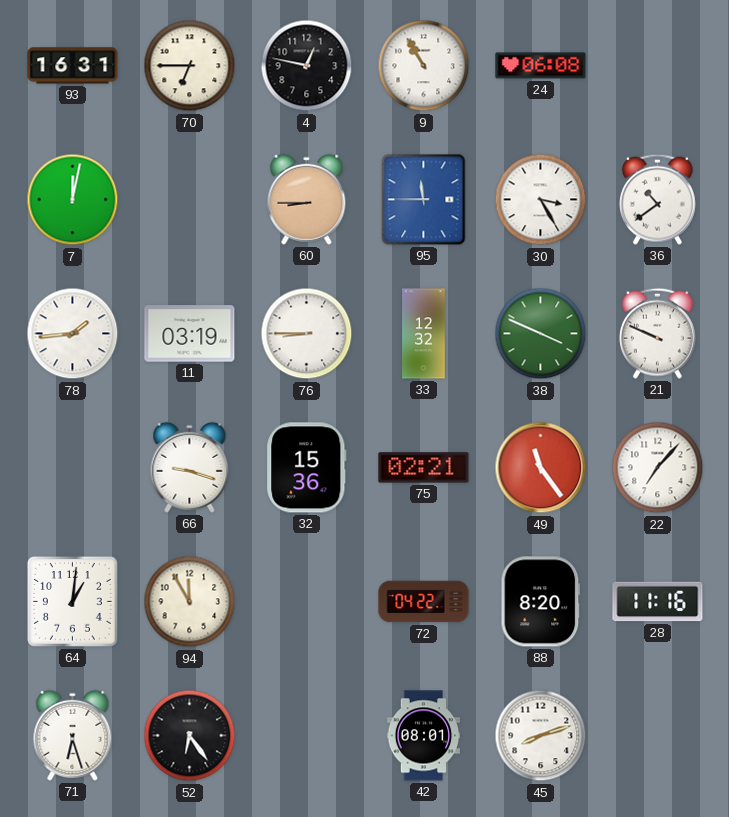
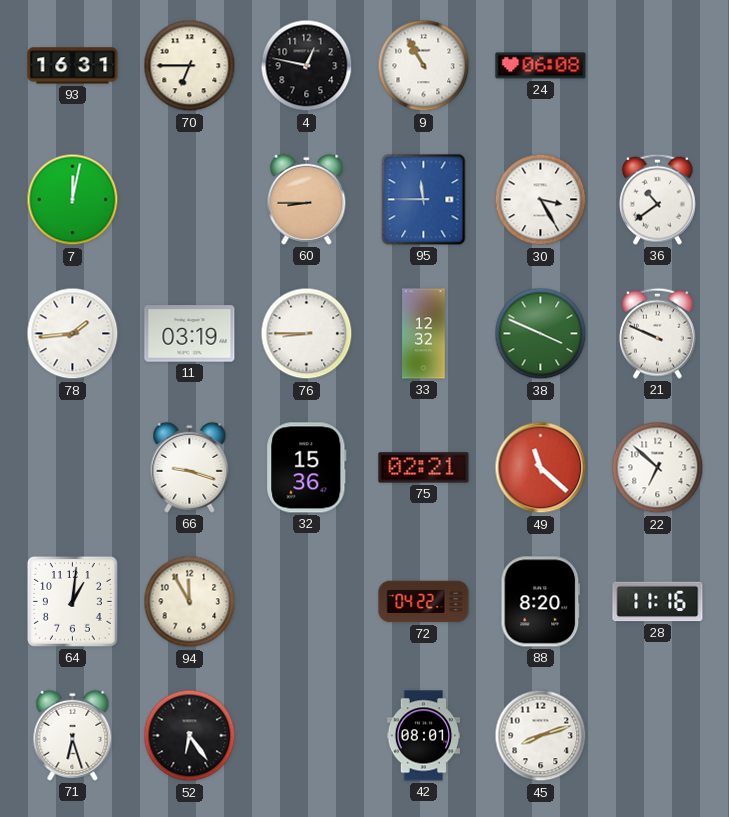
49: 11:24 -> 11:22 (541, 468)
22: 7:07 -> 6:52 (658, 468)
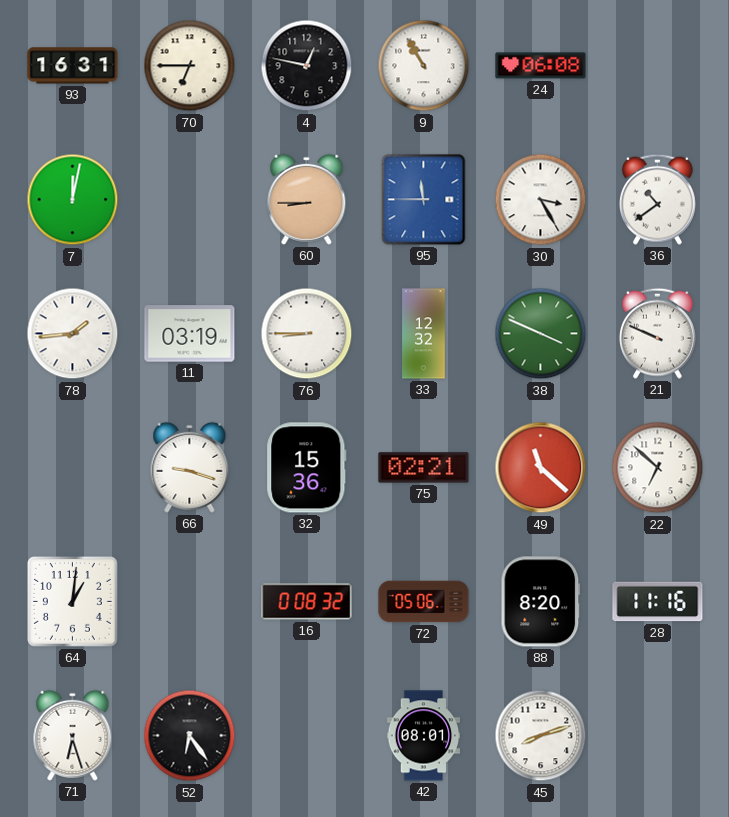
94: 11:55 -> none (190, 602)
16: none -> 0:08 (307, 602)
72: 04:22 -> 05:06 (424, 602)
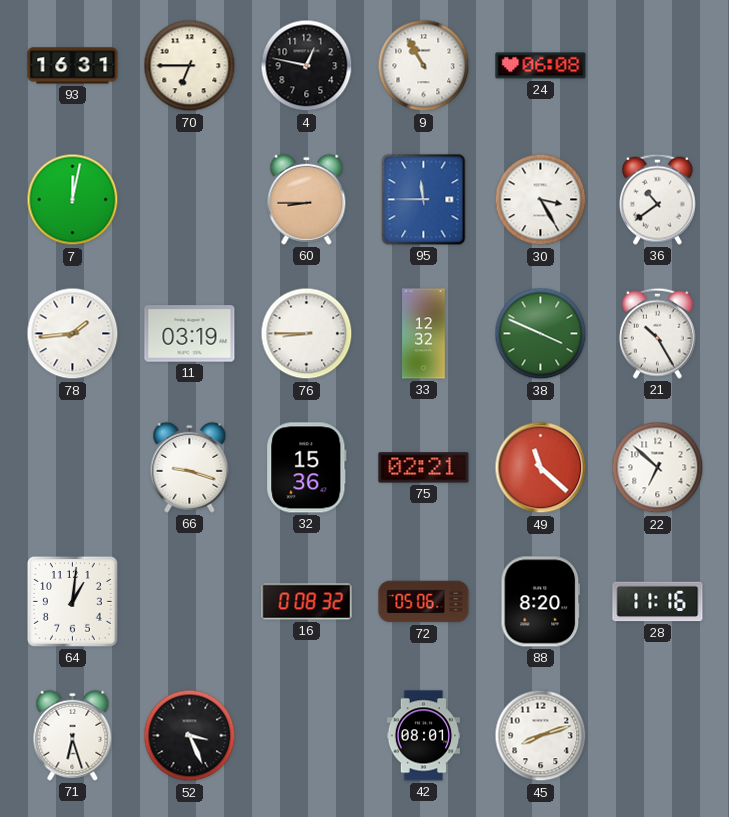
21: 9:49 -> 10:25 (657, 333)
52: 6:24 -> 3:26 (190, 736)
